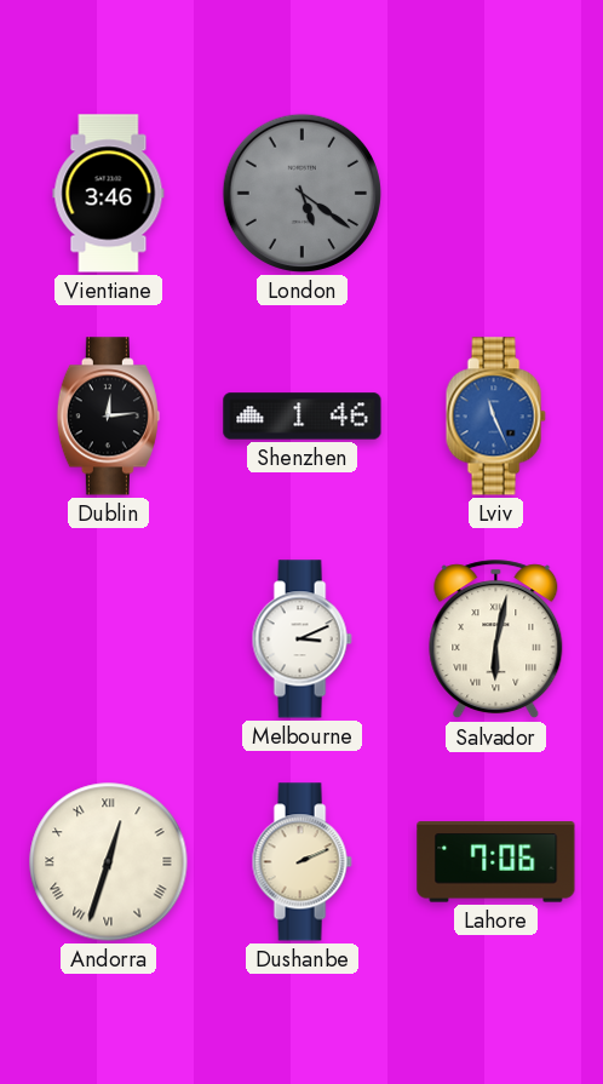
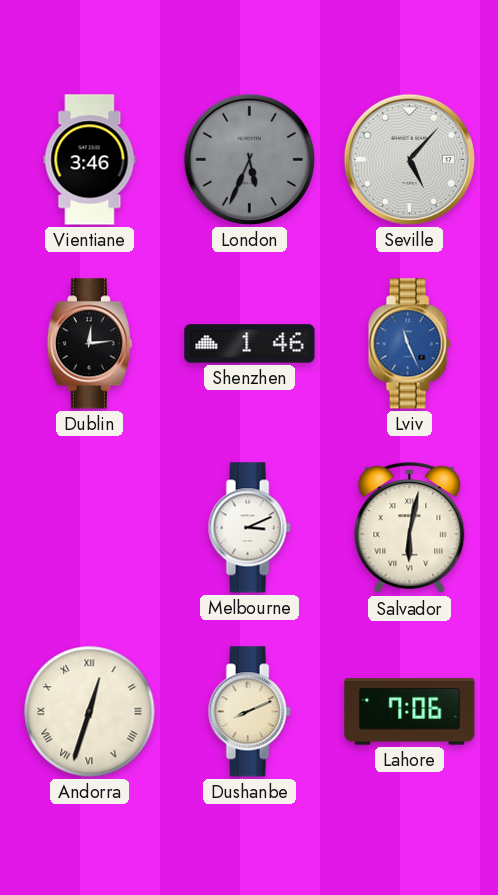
London: 5:21 -> 5:34 (249, 159)
Seville: none -> 5:07 (409, 159)
Dushanbe: 2:11 -> 8:11 (249, 712)
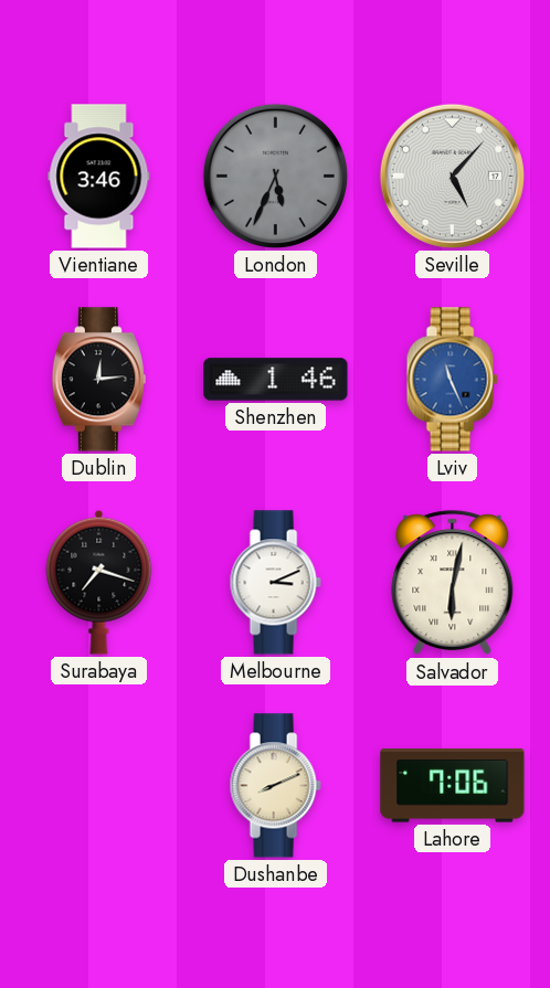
Surabaya: none -> 7:18 (99, 582)
Andorra: 12:33 -> none (90, 712)
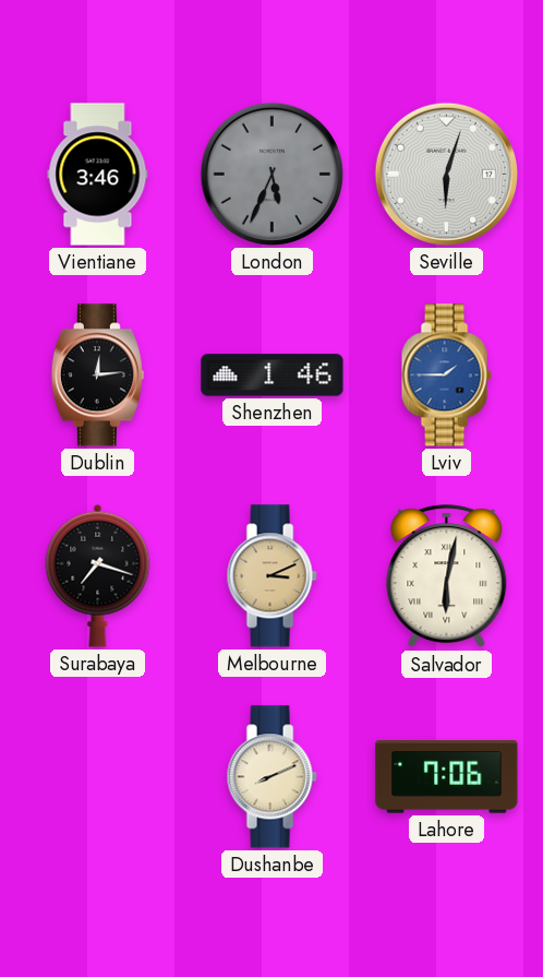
Seville: 5:07 -> 6:03 (446, 174)
Lviv: 11:26 -> 1:45 (446, 376)
Melbourne dial: white -> champagne (271, 576)
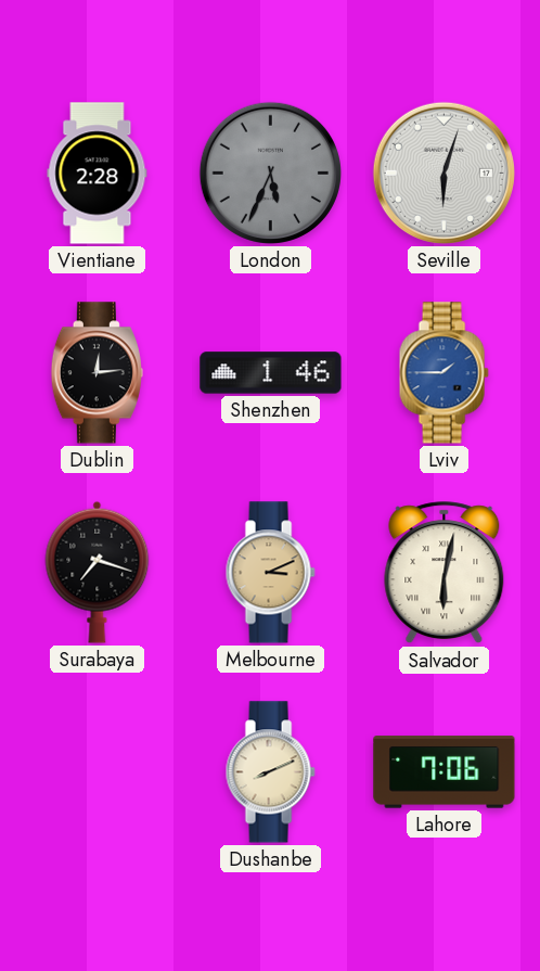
Vientiane: 3:46 -> 2:28 (98, 174)
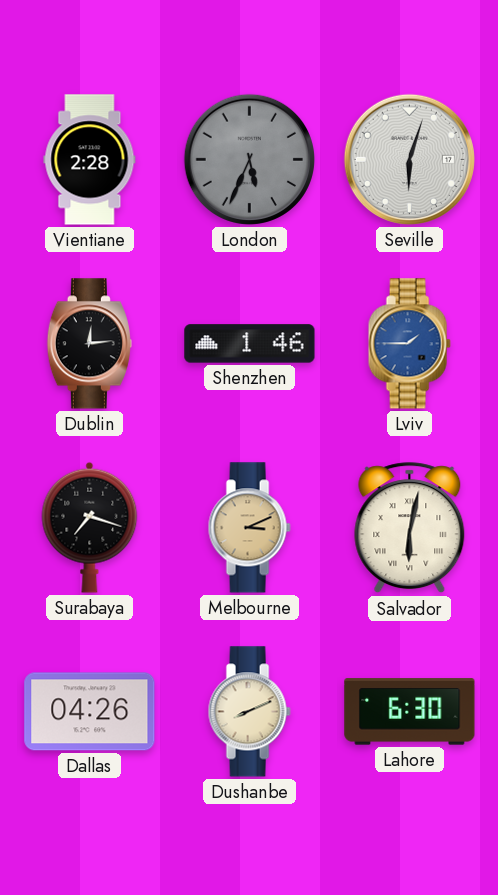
Dallas: none -> 04:26 (90, 712)
Lahore: 7:06 -> 6:30 (410, 712)
